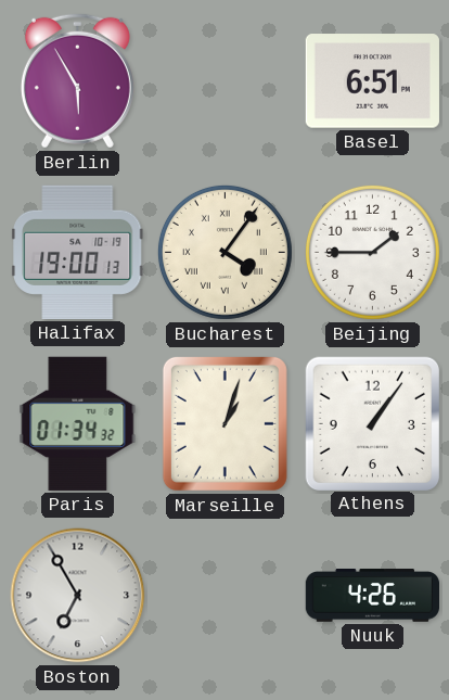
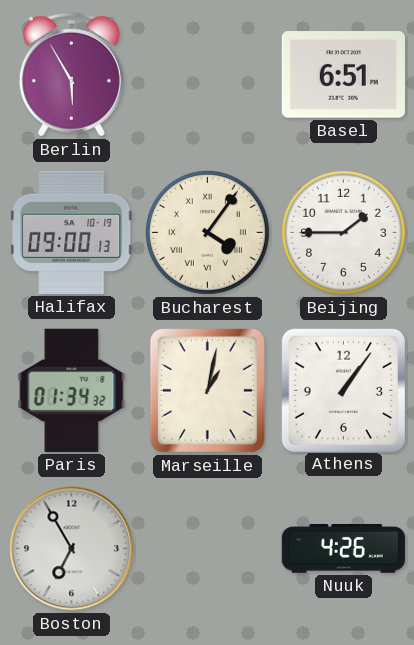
Halifax: 19:00 -> 09:00 (72, 232)
Marseille: 1:03 -> 1:02 (207, 390)
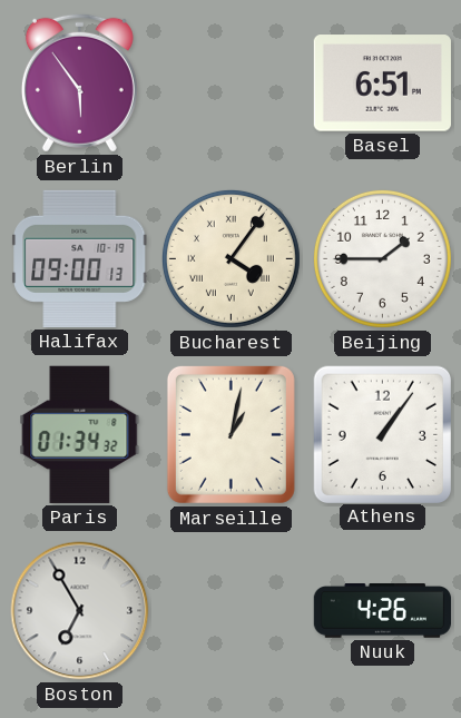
Berlin: 5:55 -> 5:54 (79, 82)
